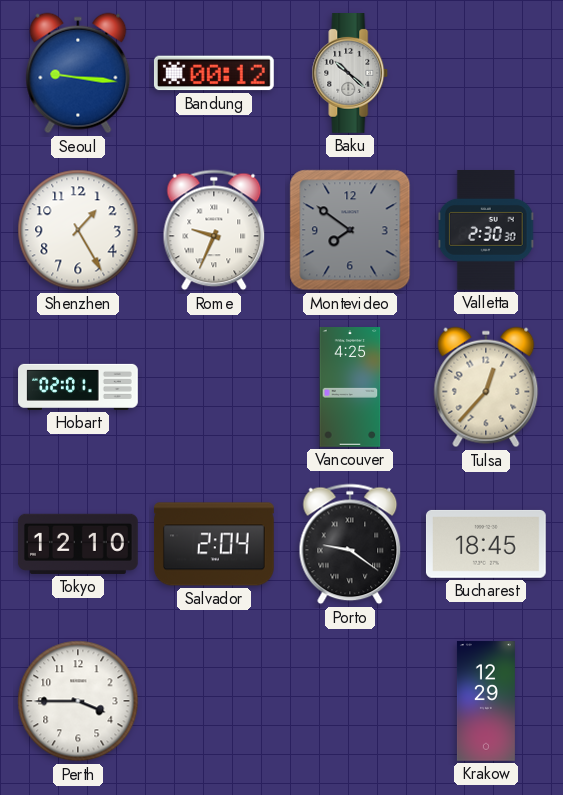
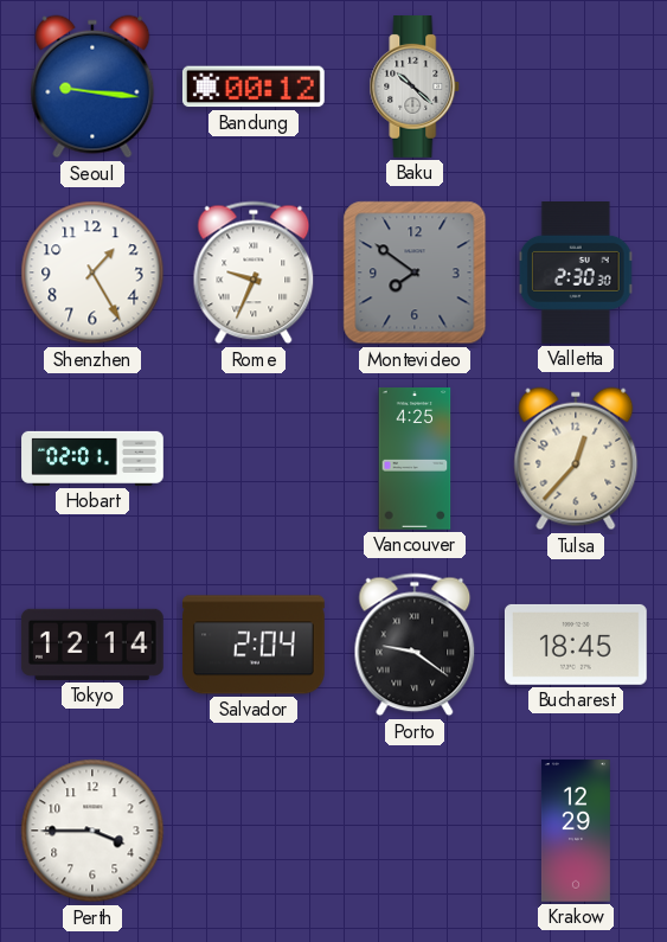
Tokyo: 12:10 -> 12:14 (92, 645)
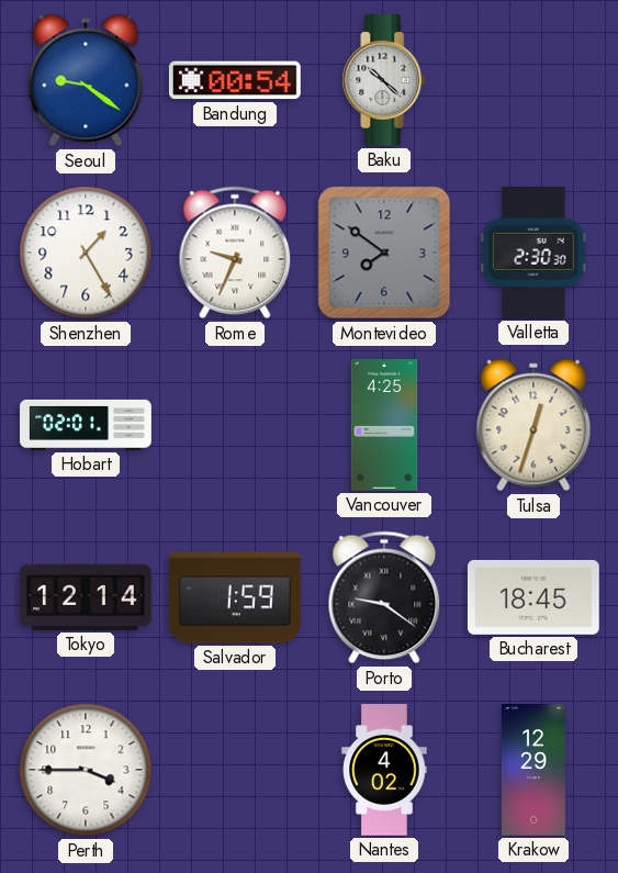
Seoul: 9:16 -> 9:21 (86, 80)
Bandung: 00:12 -> 00:54 (235, 80)
Tulsa: 12:37 -> 12:33 (533, 425)
Salvador: 2:04 -> 1:59 (236, 597)
Nantes: none -> 4:02 (384, 770)
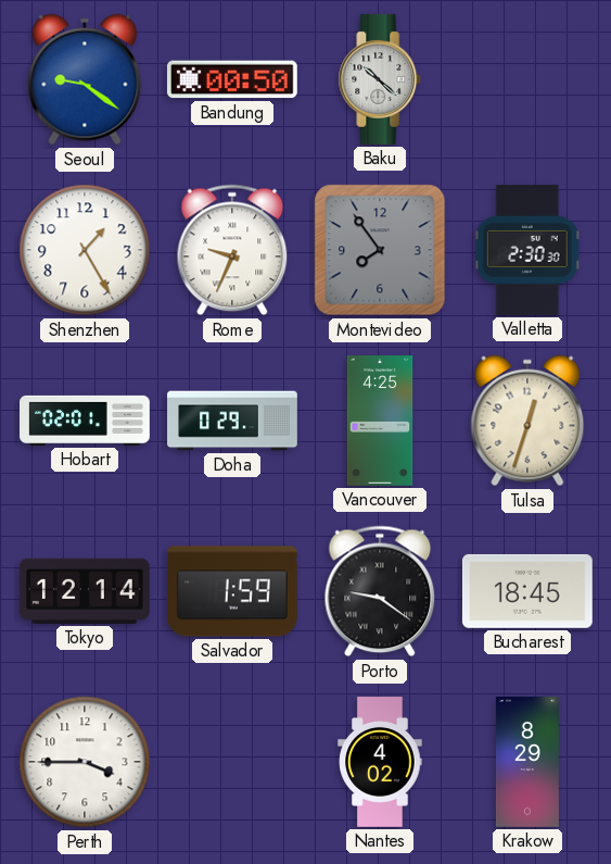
Bandung: 00:54 -> 00:50 (232, 79)
Montevideo: 7:51 -> 7:54 (380, 250)
Doha: none -> 0:29 (232, 421)
Krakow: 12:29 -> 8:29 (527, 762)
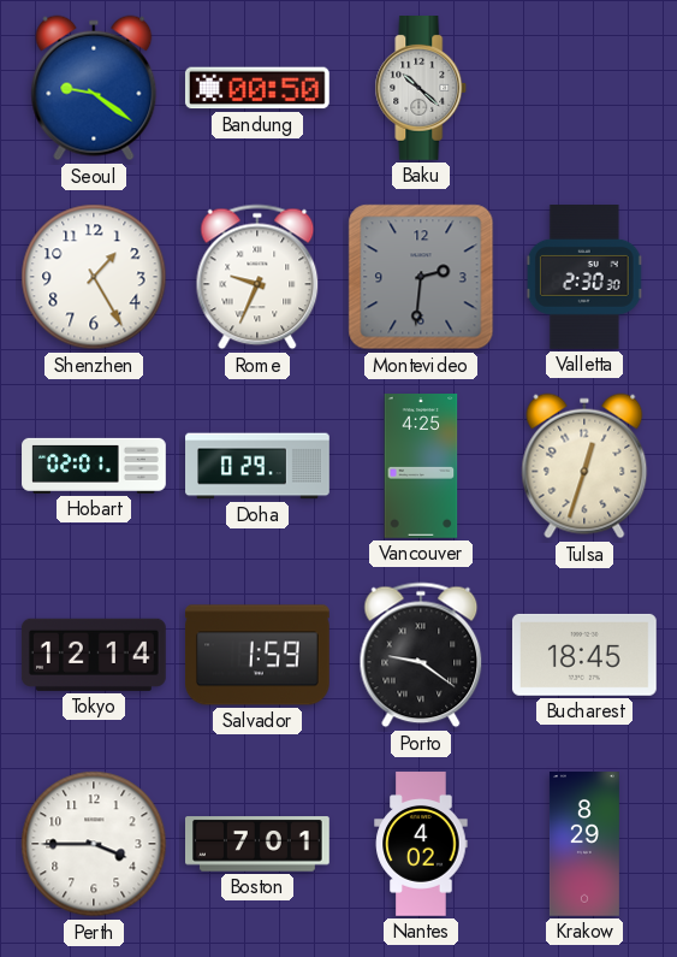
Montevideo: 7:54 -> 2:31 (421, 277)
Boston: none -> 7:01 (259, 844)
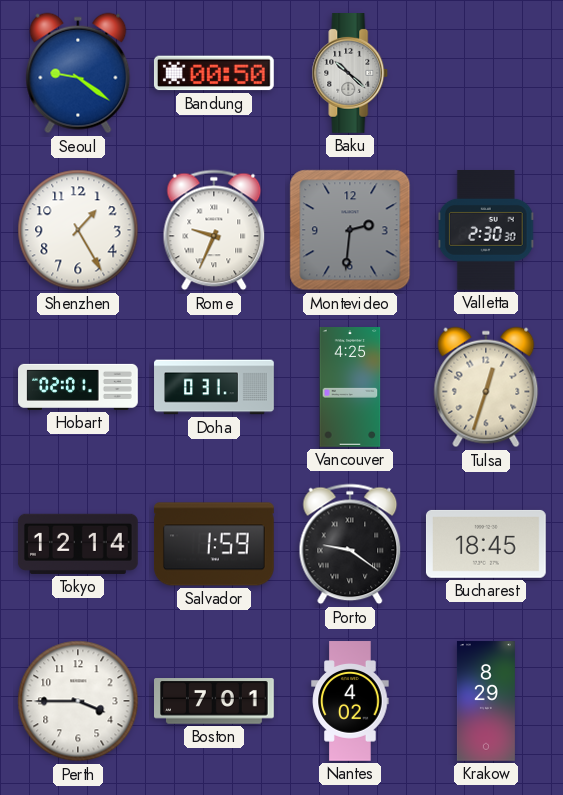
Doha: 0:29 -> 0:31 (214, 387)
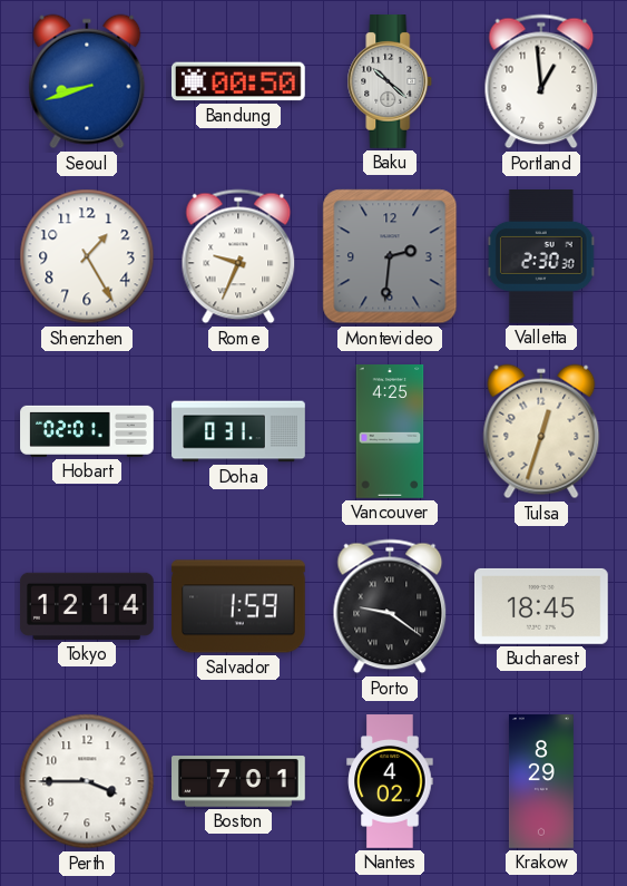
Seoul: 9:21 -> 8:42 (87, 81)
Portland: none -> 12:59 (541, 81)
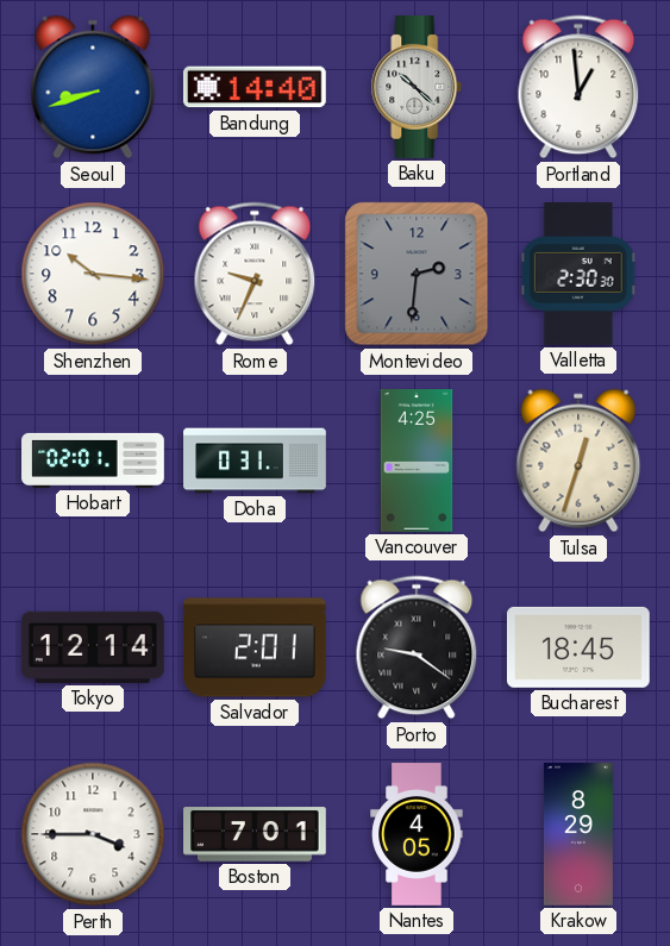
Bandung: 00:50 -> 14:40 (255, 87)
Shenzhen: 1:25 -> 10:16 (93, 274)
Salvador: 1:59 -> 2:01 (256, 647)
Nantes: 4:02 -> 4:05 (417, 834)
